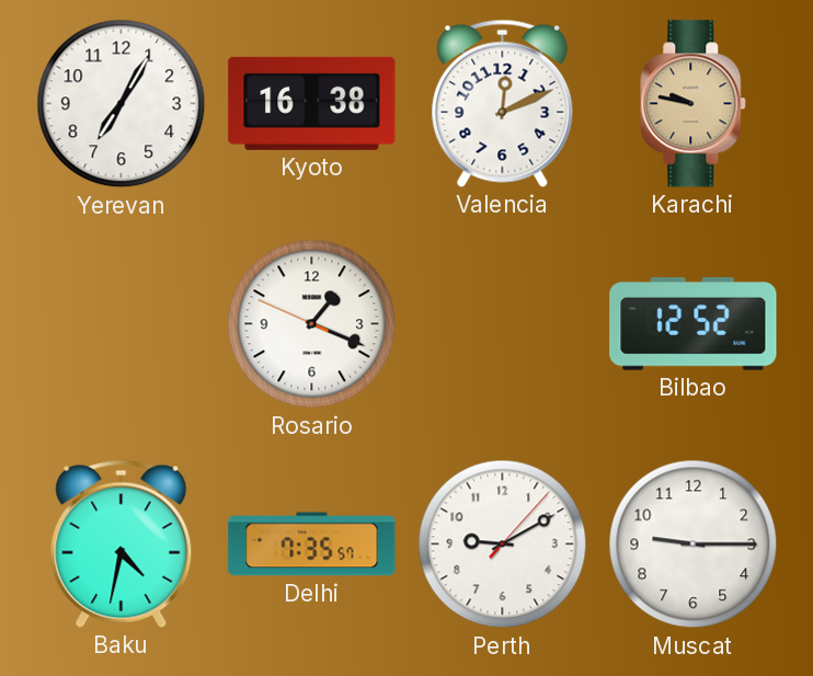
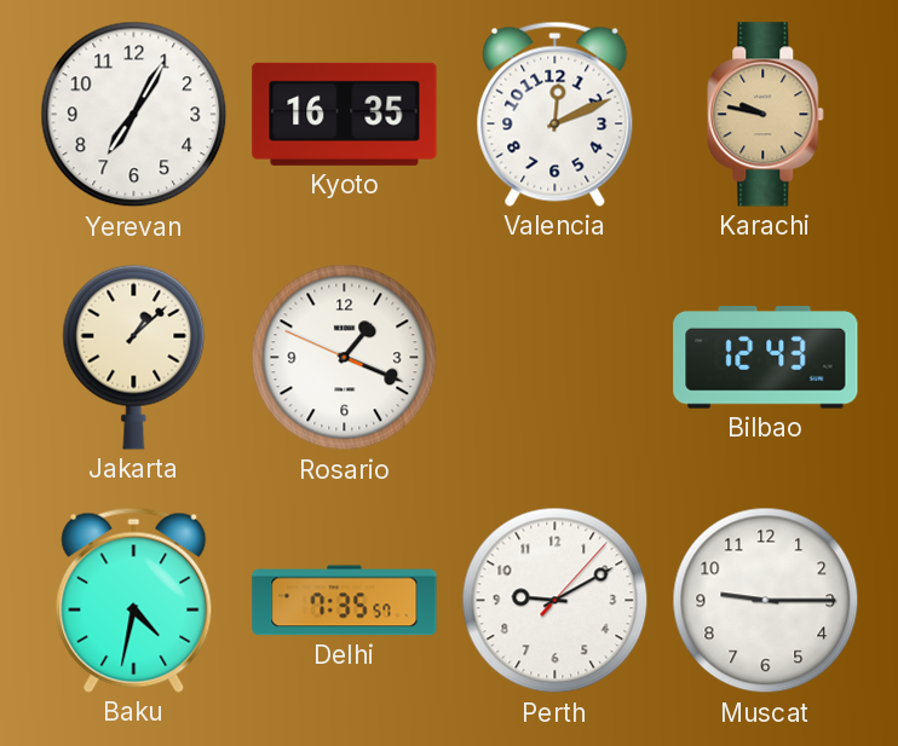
Kyoto: 16:38 -> 16:35 (345, 114)
Jakarta: none -> 1:08 (134, 357)
Bilbao: 12:52 -> 12:43 (766, 358)
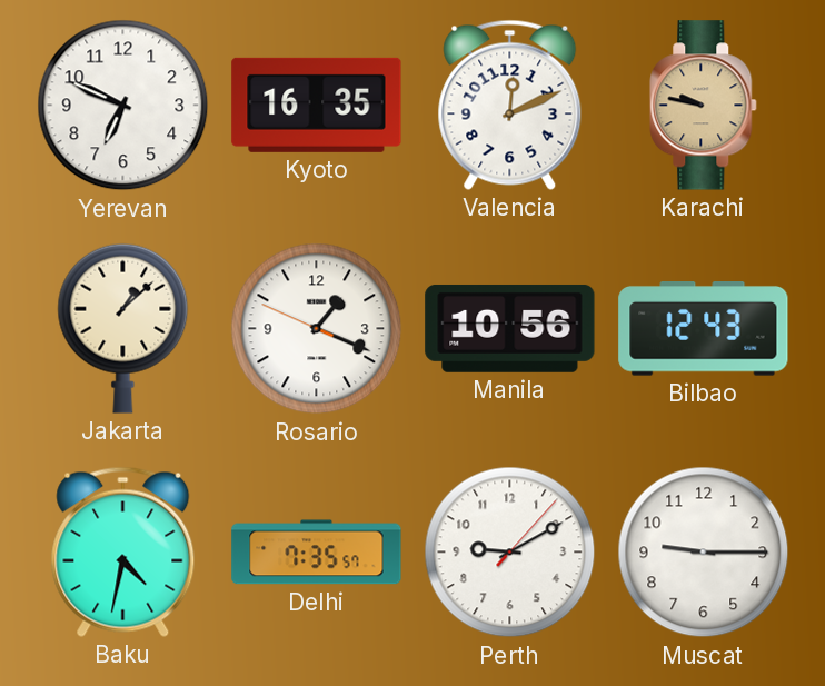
Yerevan: 7:05 -> 6:49 (123, 106)
Manila: none -> 10:56 (510, 328)
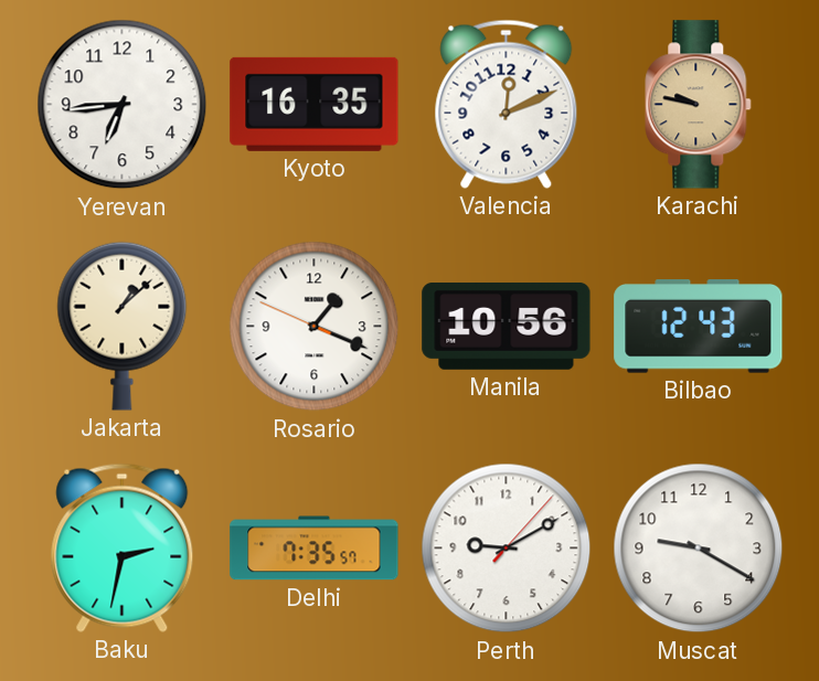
Yerevan: 6:49 -> 6:44 (123, 105)
Baku: 4:32 -> 2:32 (123, 547)
Muscat: 9:15 -> 9:20 (699, 549)
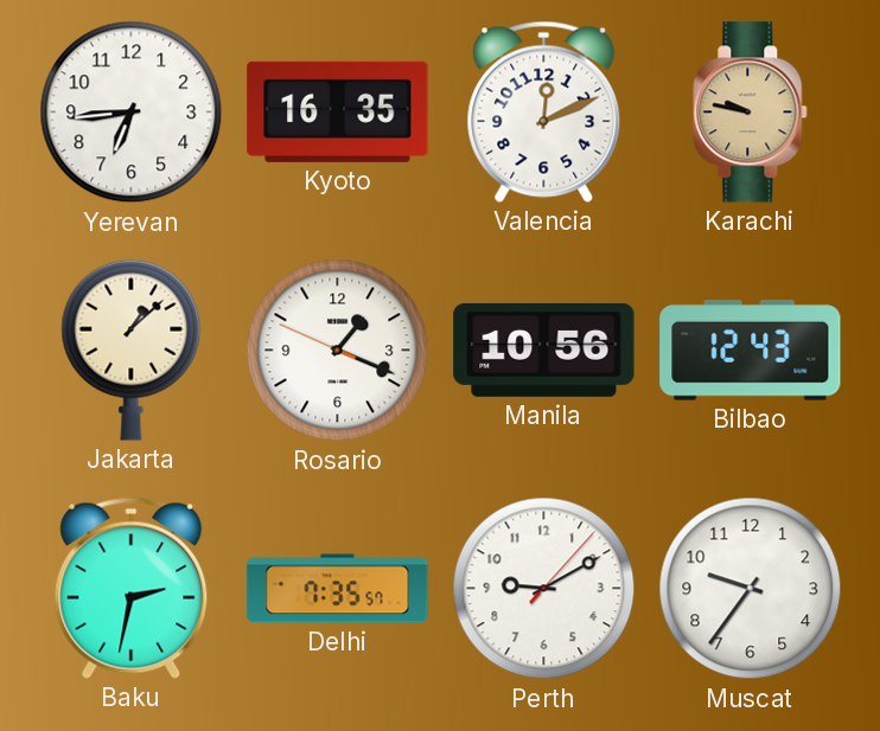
Muscat: 9:20 -> 9:36 (751, 589)
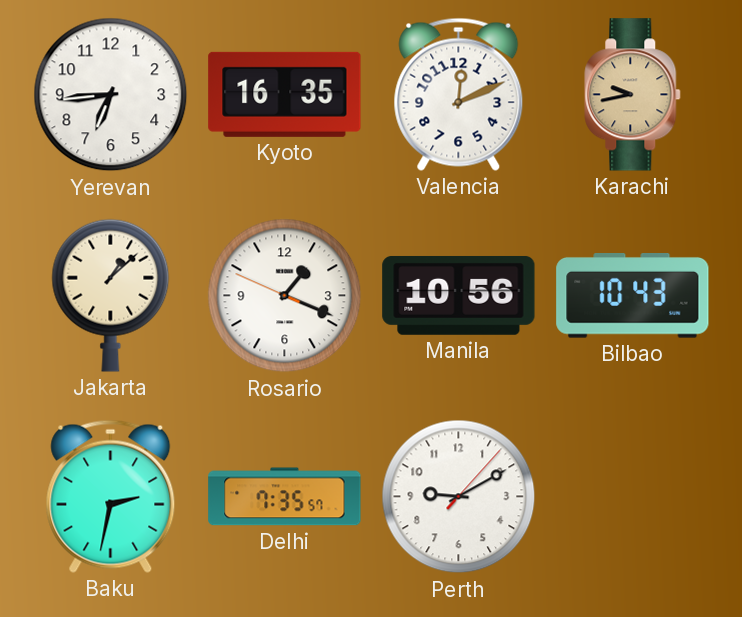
Karachi: 9:47 -> 9:43 (633, 95)
Bilbao: 12:43 -> 10:43 (633, 296)
Muscat: 9:36 -> none (751, 589)
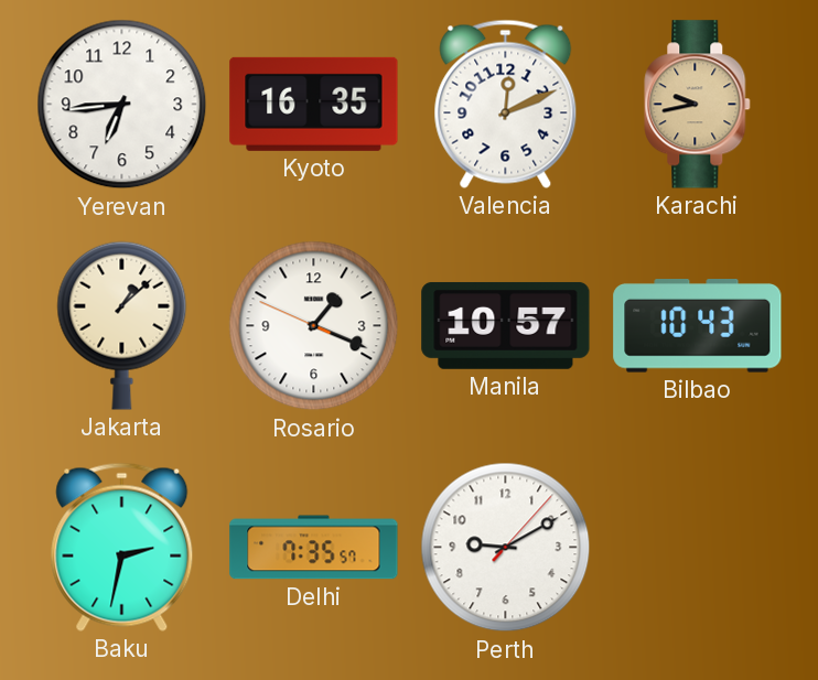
Manila: 10:56 -> 10:57 (506, 325)
